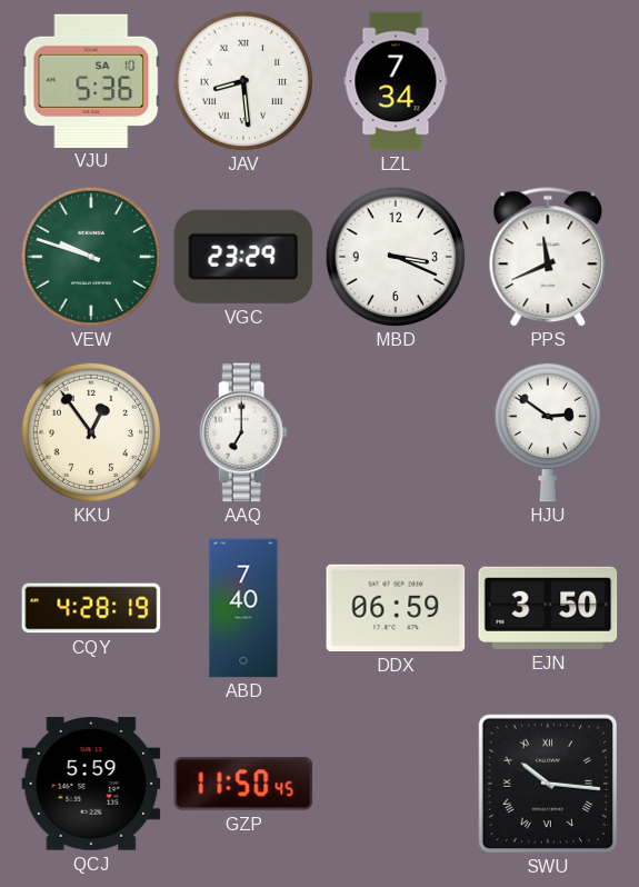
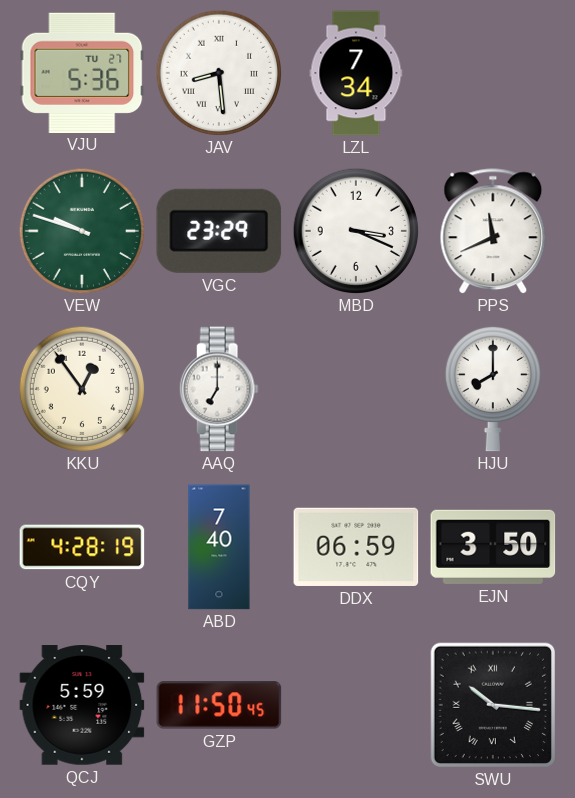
VJU date: SA 10 -> TU 27 (82, 72)
HJU: 2:51 -> 8:00 (493, 389)
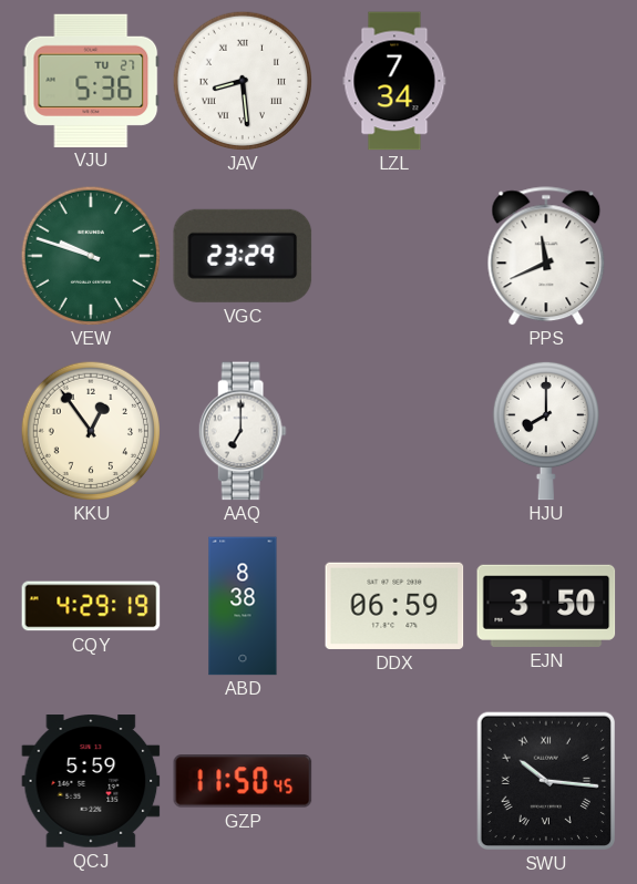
MBD: 3:19 -> none (355, 230)
CQY: 4:28 -> 4:29 (91, 606)
ABD: 7:40 -> 8:38 (243, 606)
